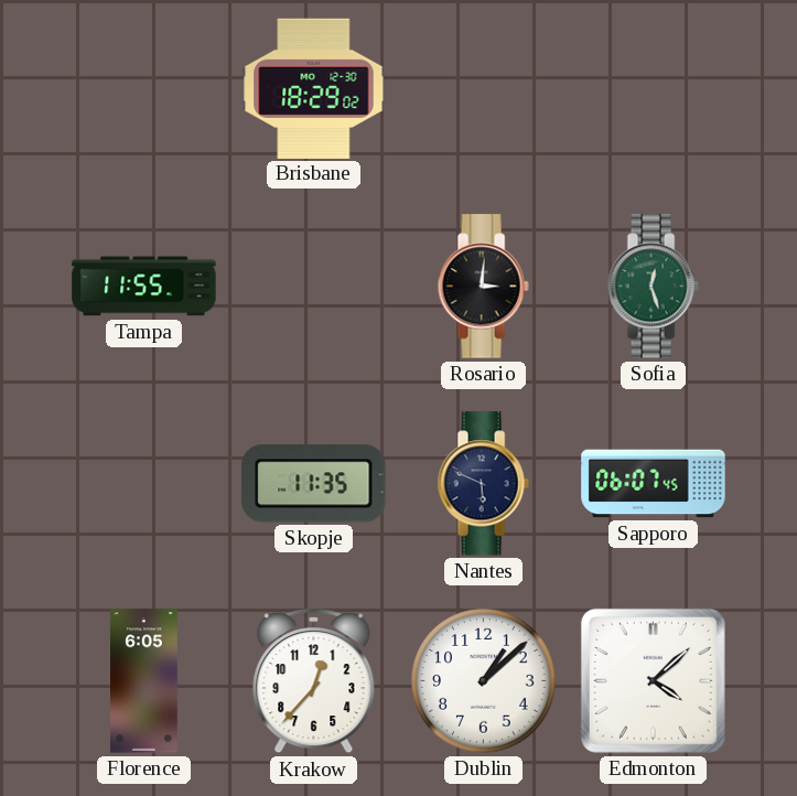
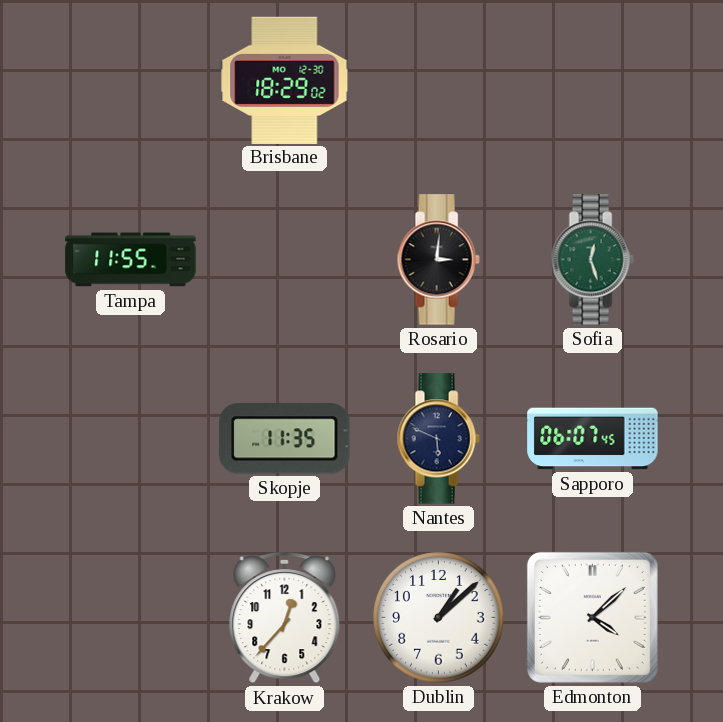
Florence: 6:05 -> none (144, 681)
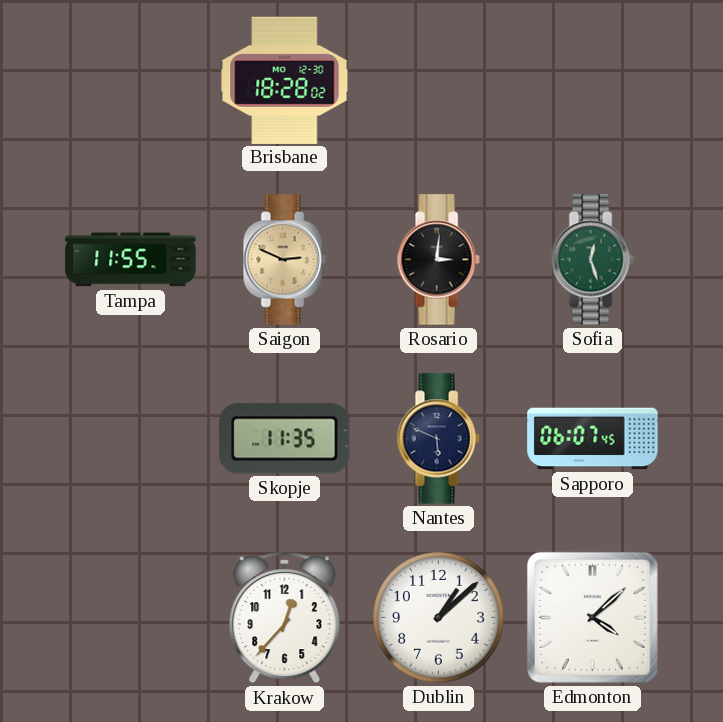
Brisbane: 18:29 -> 18:28 (285, 80)
Saigon: none -> 2:49 (284, 260)
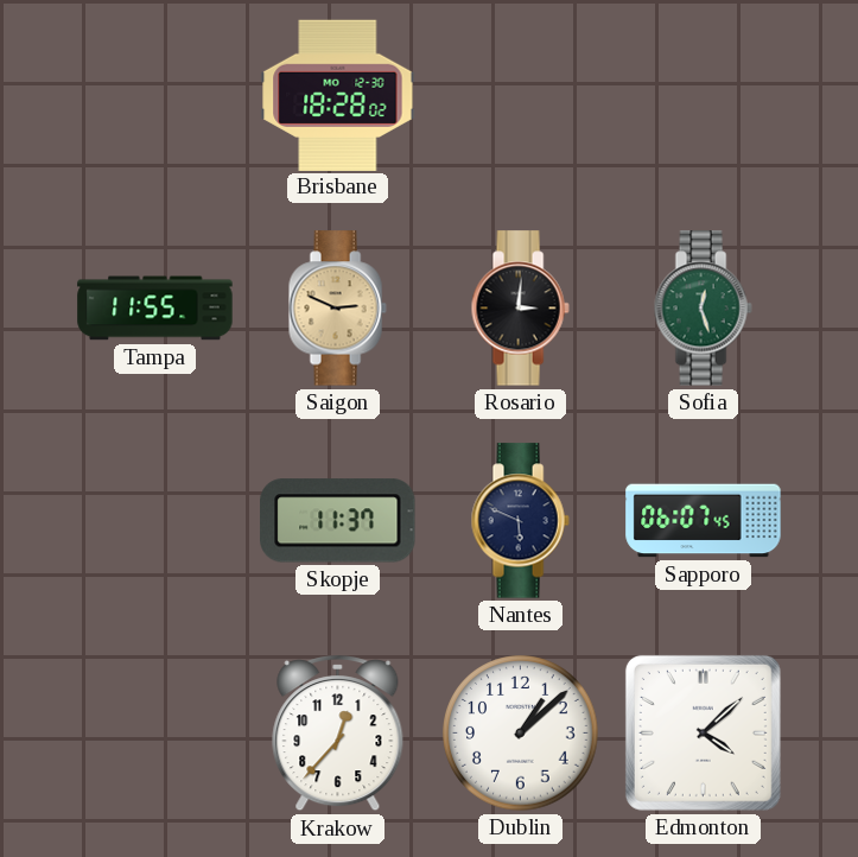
Skopje: 11:35 -> 11:37 (338, 521)
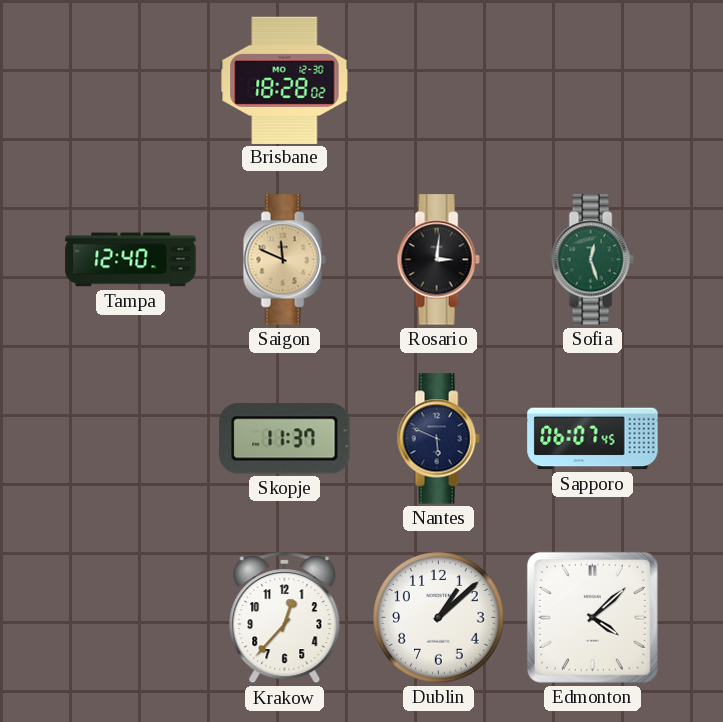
Tampa: 11:55 -> 12:40 (131, 260)
Saigon: 2:49 -> 11:49 (284, 260)
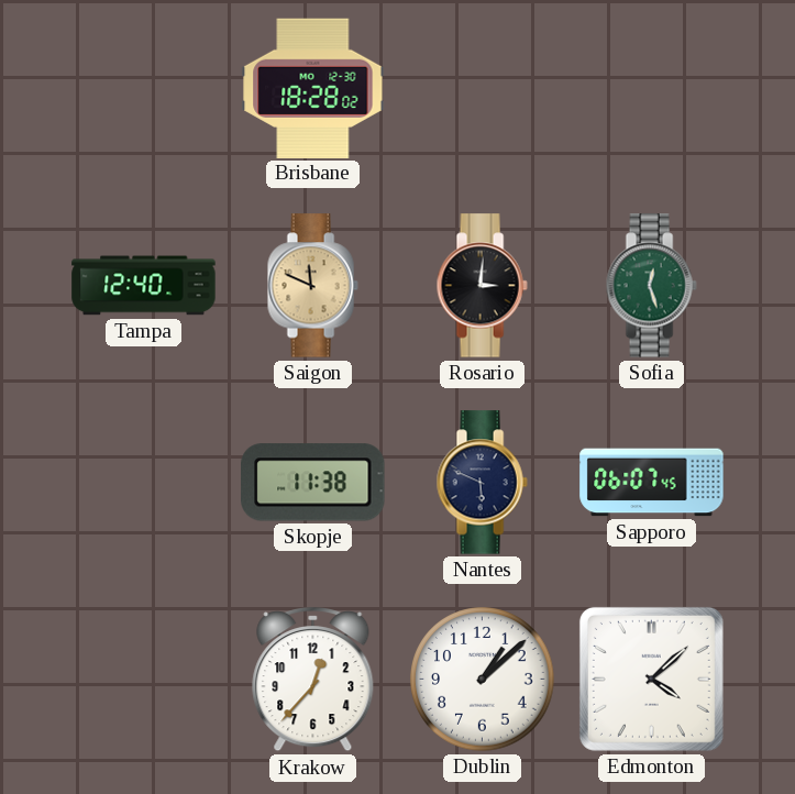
Skopje: 11:37 -> 11:38 (313, 483)
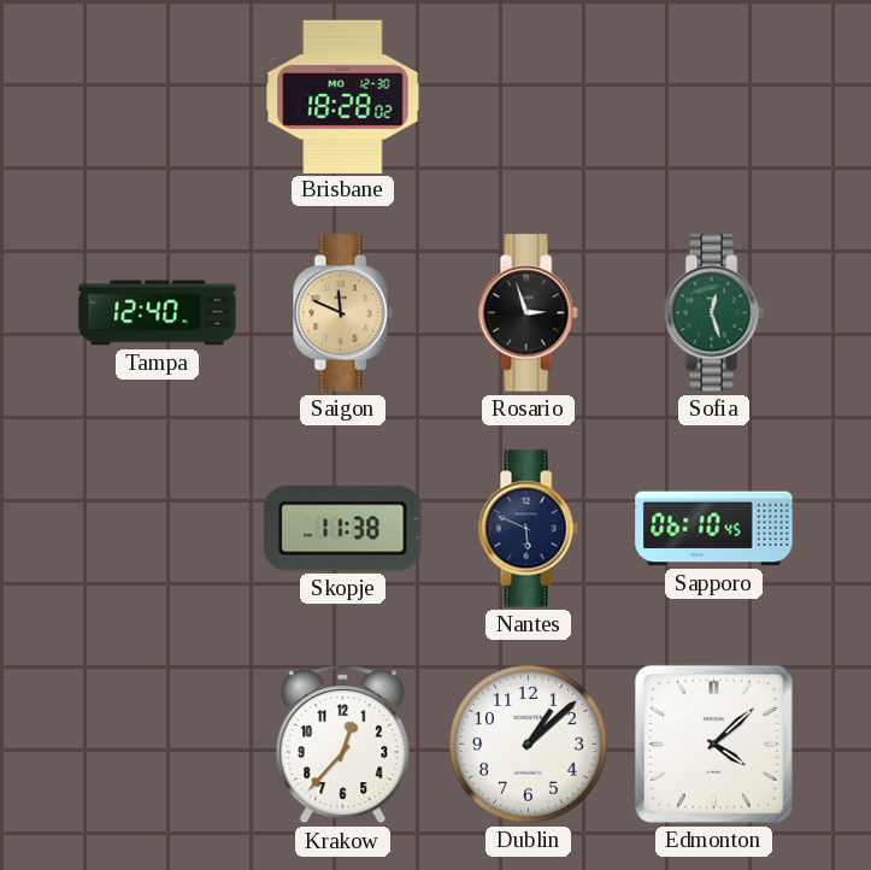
Rosario: 3:01 -> 2:57 (528, 313)
Sapporo: 06:07 -> 06:10 (714, 529)
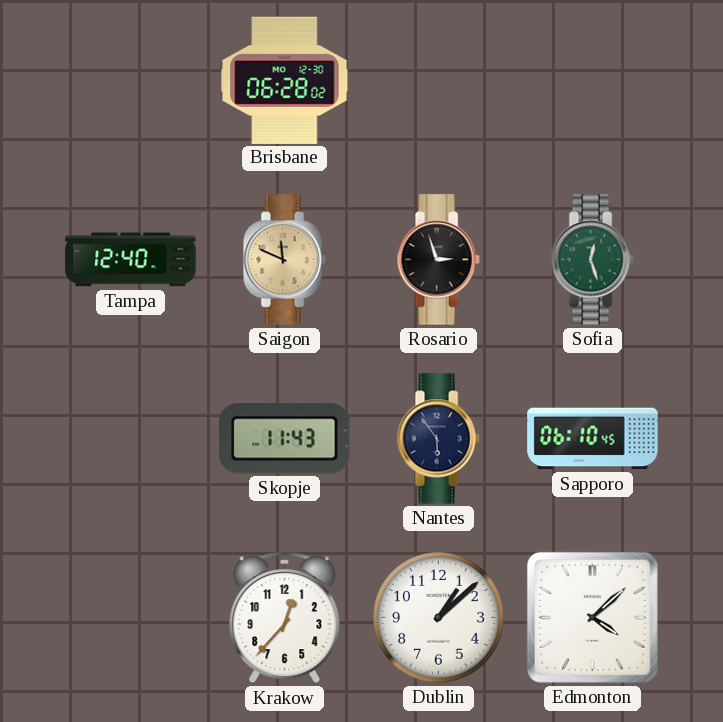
Brisbane: 18:28 -> 06:28 (285, 80)
Skopje: 11:38 -> 11:43 (285, 439)
Nantes: 5:49 -> 5:54 (438, 439)
